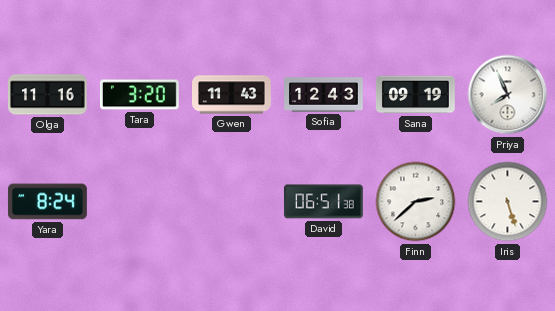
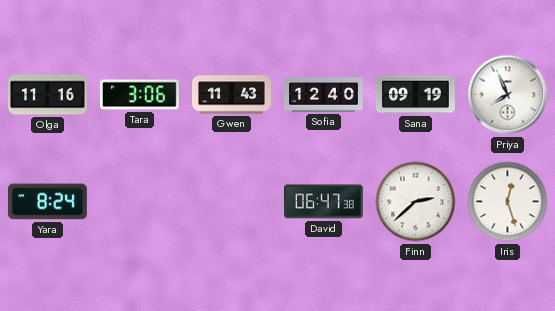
Tara: 3:20 -> 3:06 (140, 95)
Sofia: 12:43 -> 12:40 (324, 95)
David: 06:51 -> 06:47 (323, 202)
Iris: 5:27 -> 12:27 (508, 202)
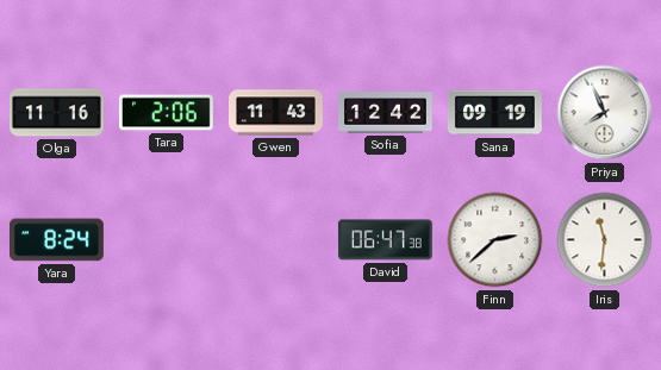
Tara: 3:06 -> 2:06 (167, 113)
Sofia: 12:40 -> 12:42 (386, 113)
Iris: 12:27 -> 11:31 (605, 240)
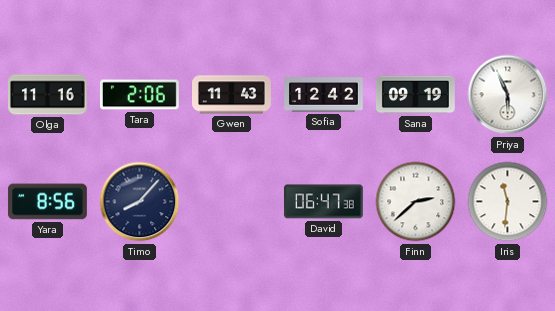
Priya: 7:56 -> 5:56 (508, 95)
Yara: 8:24 -> 8:56 (48, 202)
Timo: none -> 8:07 (140, 202)
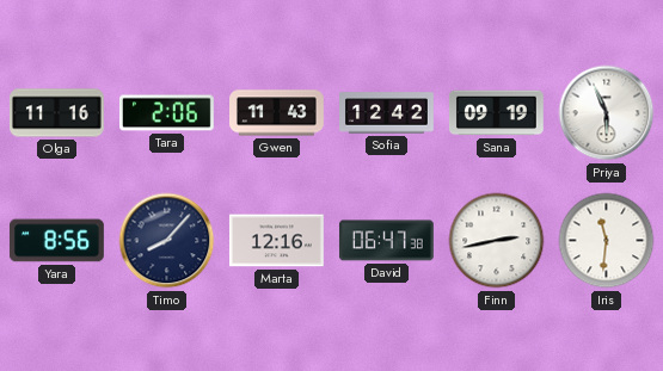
Marta: none -> 12:16 (277, 241)
Finn: 2:38 -> 2:43 (497, 241)
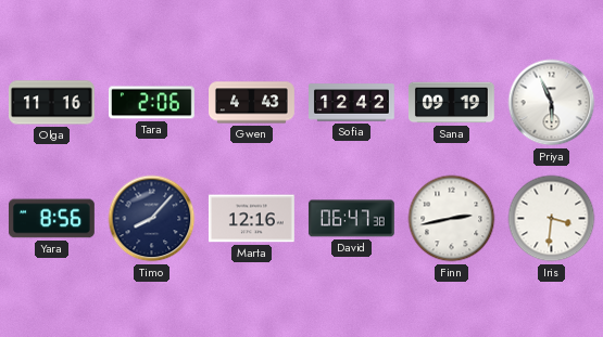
Gwen: 11:43 -> 4:43 (252, 103)
Iris: 11:31 -> 3:31 (552, 219)
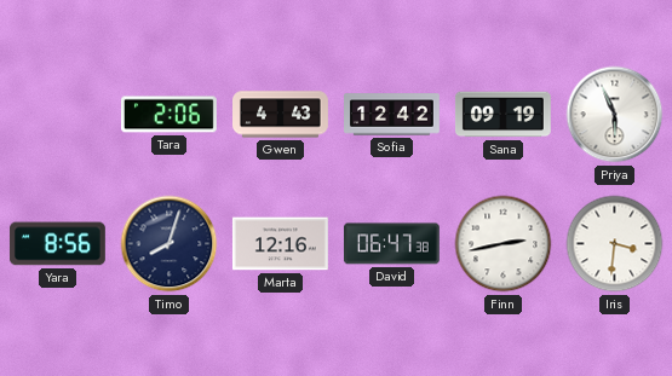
Olga: 11:16 -> none (52, 103)
Timo: 8:07 -> 8:03 (170, 244)
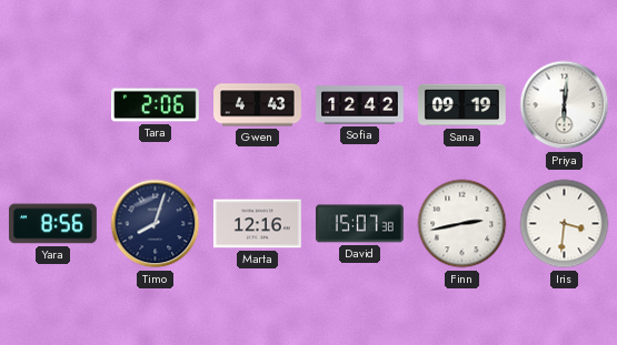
Priya: 5:56 -> 6:01 (565, 105)
David: 06:47 -> 15:07 (359, 224)
